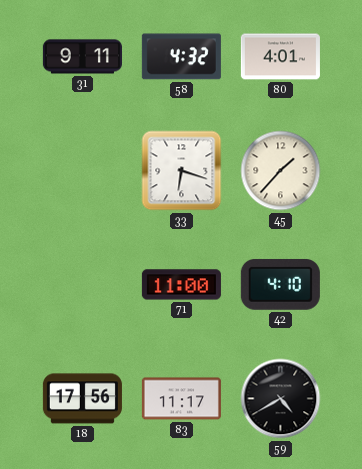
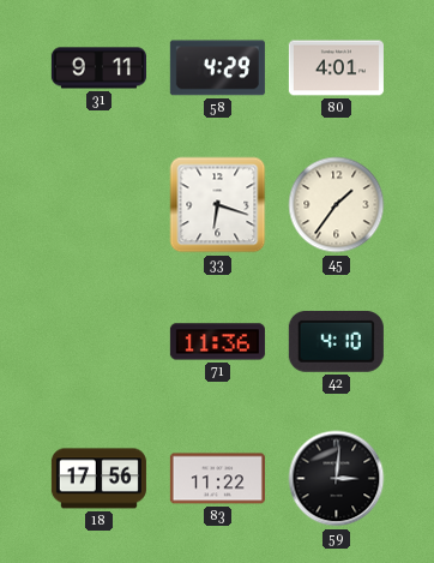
58: 4:32 -> 4:29 (217, 68)
45: 1:37 -> 1:36 (337, 205)
71: 11:00 -> 11:36 (217, 342)
83: 11:17 -> 11:22 (217, 479)
59: 4:40 -> 3:01 (337, 479)
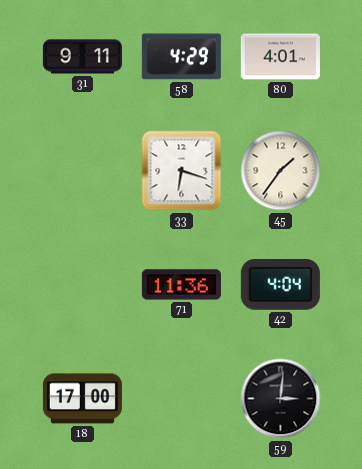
42: 4:10 -> 4:04 (280, 284)
18: 17:56 -> 17:00 (82, 399)
83: 11:22 -> none (217, 479)
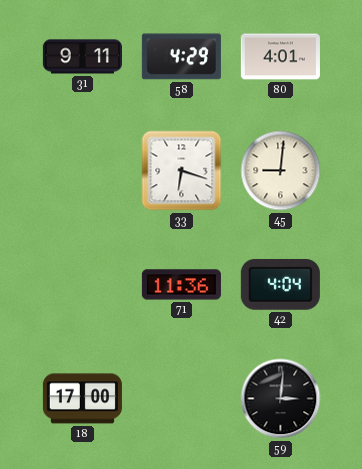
45: 1:36 -> 9:01 (281, 171)
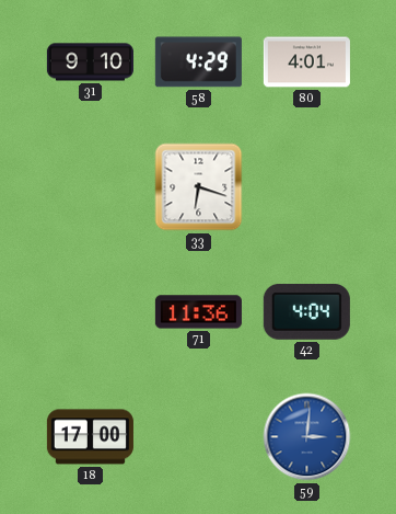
31: 9:11 -> 9:10 (90, 62)
45: 9:01 -> none (281, 171)
59 dial: black -> blue (307, 437)
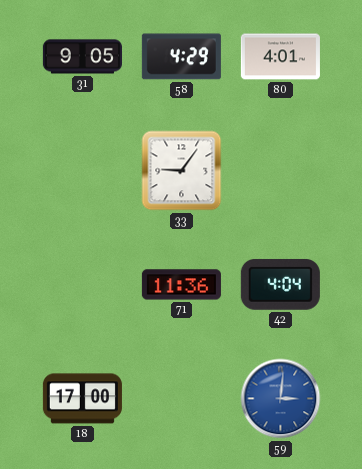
31: 9:10 -> 9:05 (82, 57)
33: 6:18 -> 9:06 (182, 171)
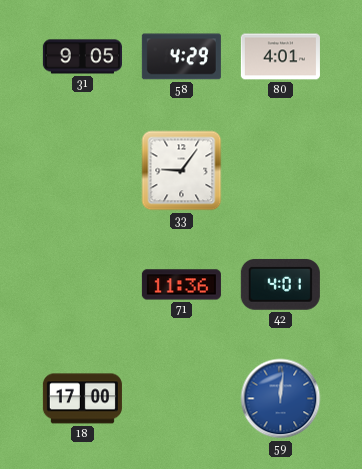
42: 4:04 -> 4:01 (280, 284)
59: 3:01 -> 12:01 (281, 399)
